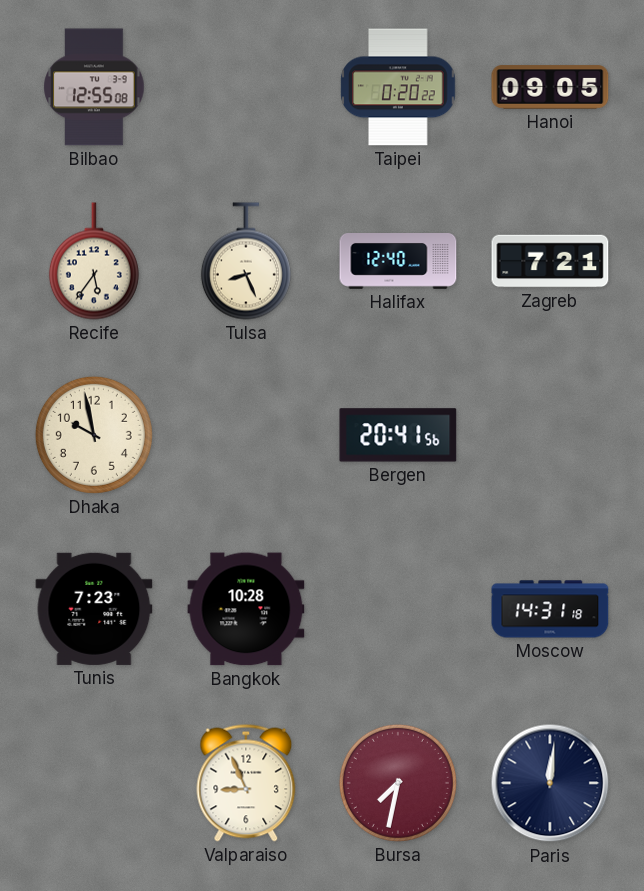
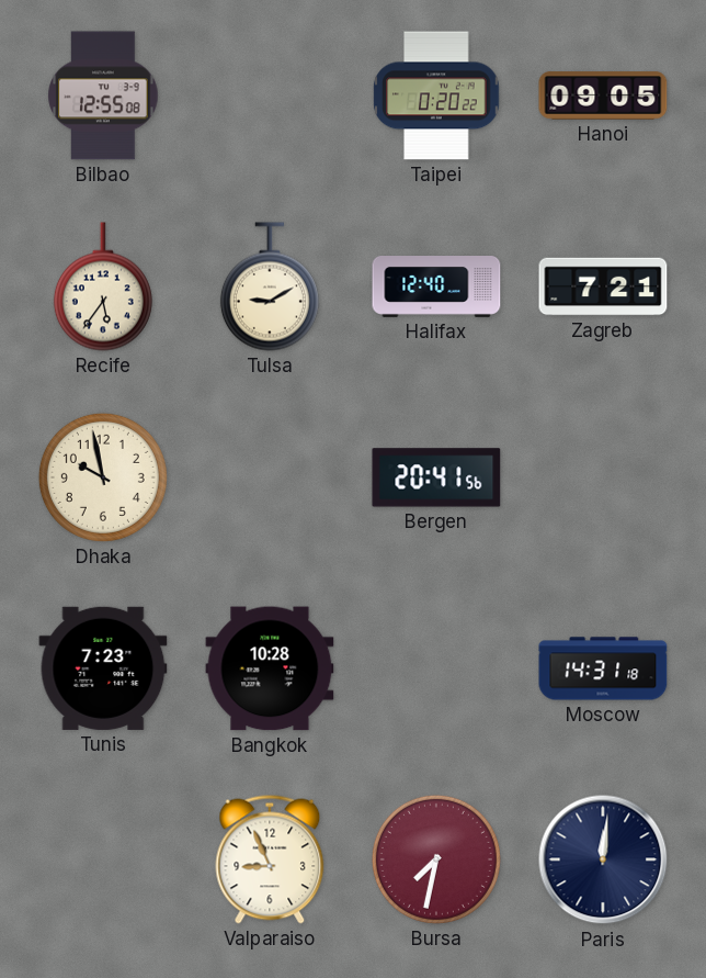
Tulsa: 8:26 -> 9:10 (270, 286)
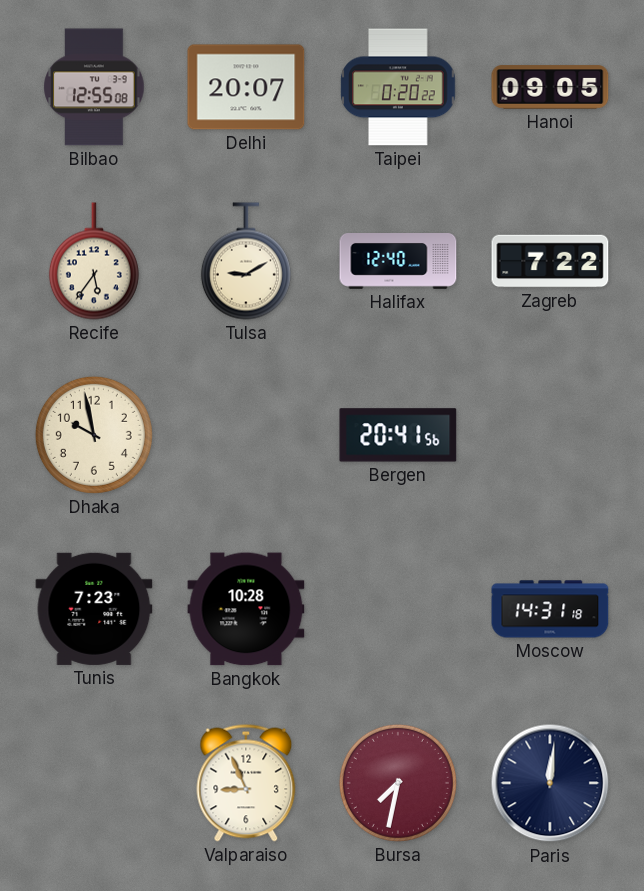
Delhi: none -> 20:07 (246, 87)
Zagreb: 7:21 -> 7:22 (550, 261)
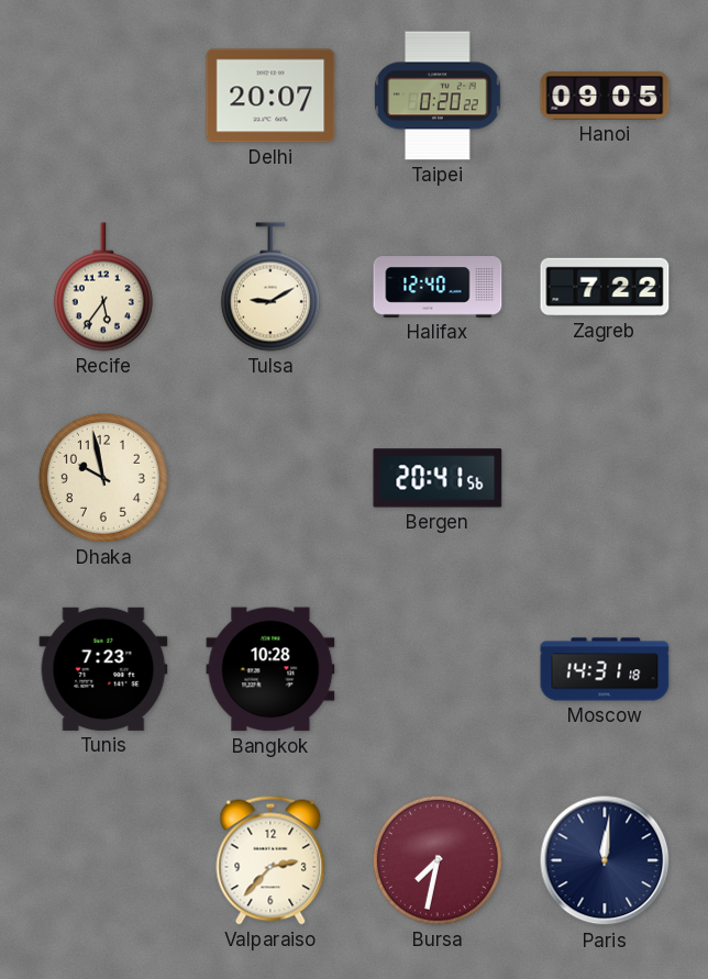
Bilbao: 12:55 -> none (94, 87)
Valparaiso: 8:56 -> 2:37 (270, 860)
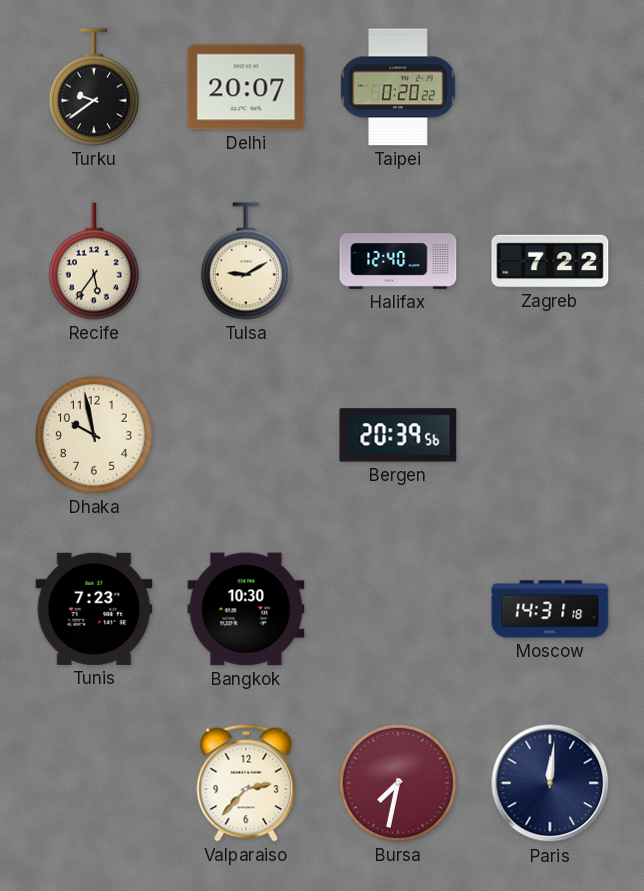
Turku: none -> 9:39 (94, 87)
Hanoi: 09:05 -> none (605, 96)
Bergen: 20:41 -> 20:39 (398, 435)
Bangkok: 10:28 -> 10:30 (246, 609)
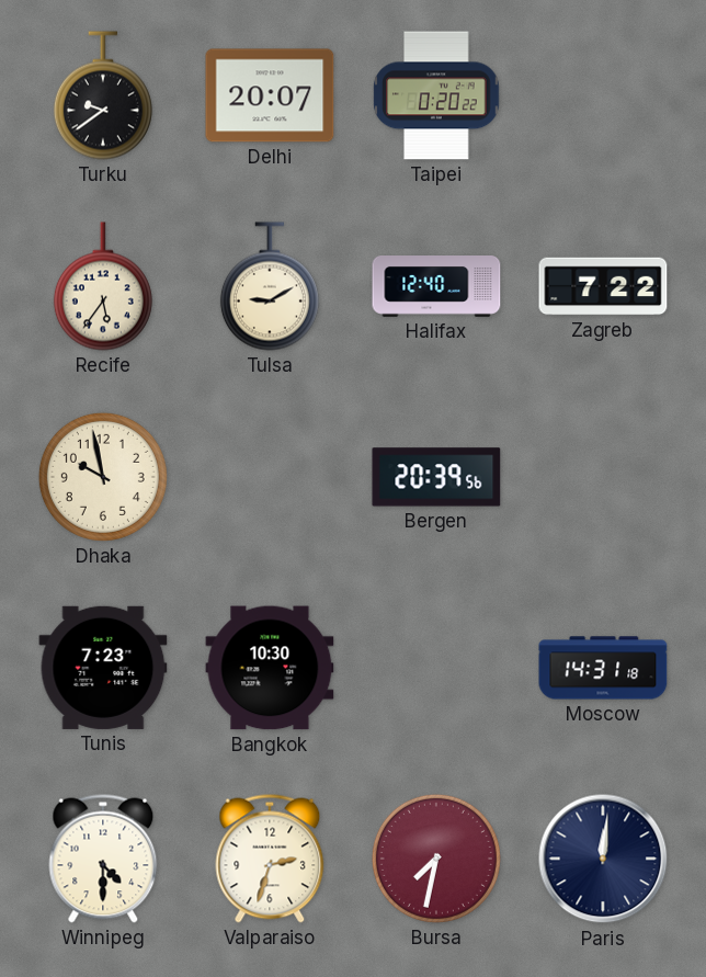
Winnipeg: none -> 4:30 (103, 859)
Valparaiso: 2:37 -> 2:33 (270, 859)
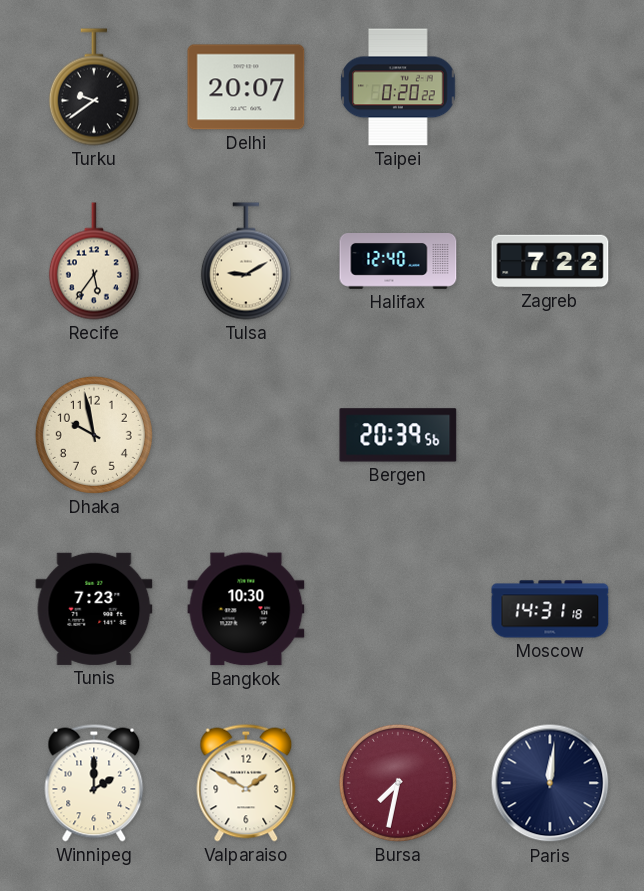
Winnipeg: 4:30 -> 2:00 (94, 783)
Valparaiso: 2:33 -> 1:50 (246, 783)
